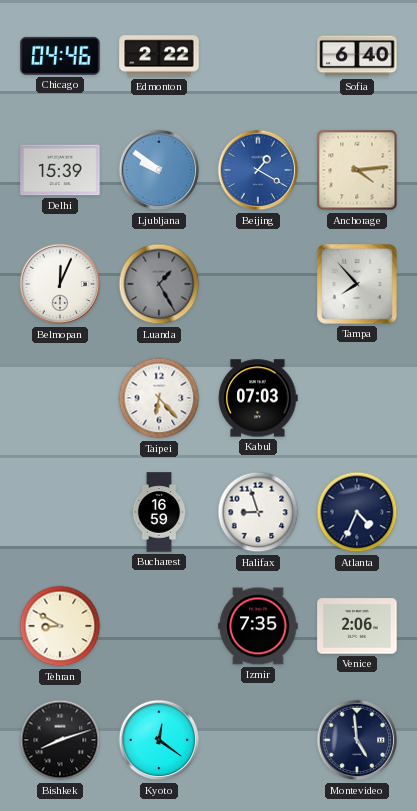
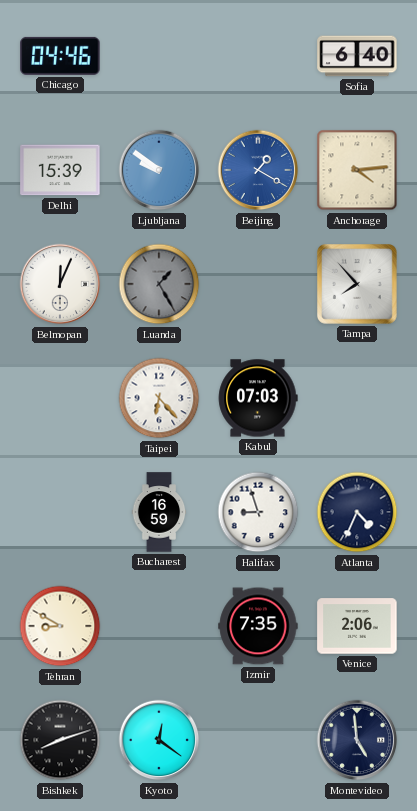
Edmonton: 2:22 -> none (159, 56)
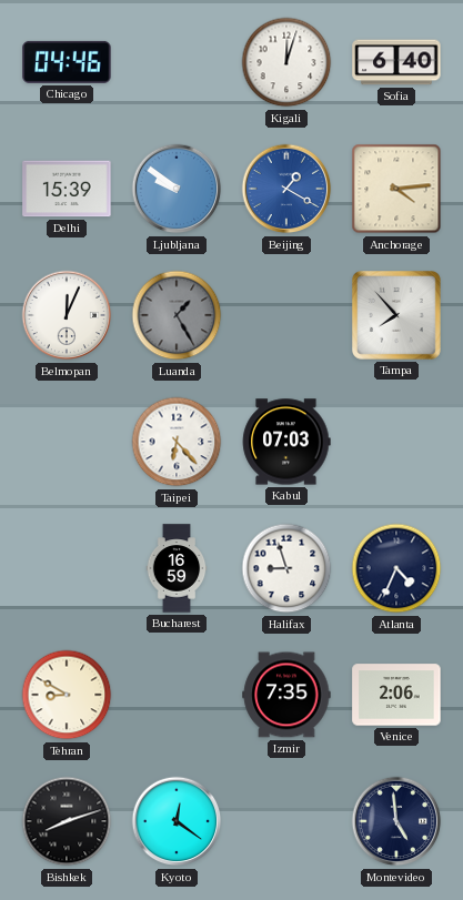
Kigali: none -> 12:03 (286, 62)
